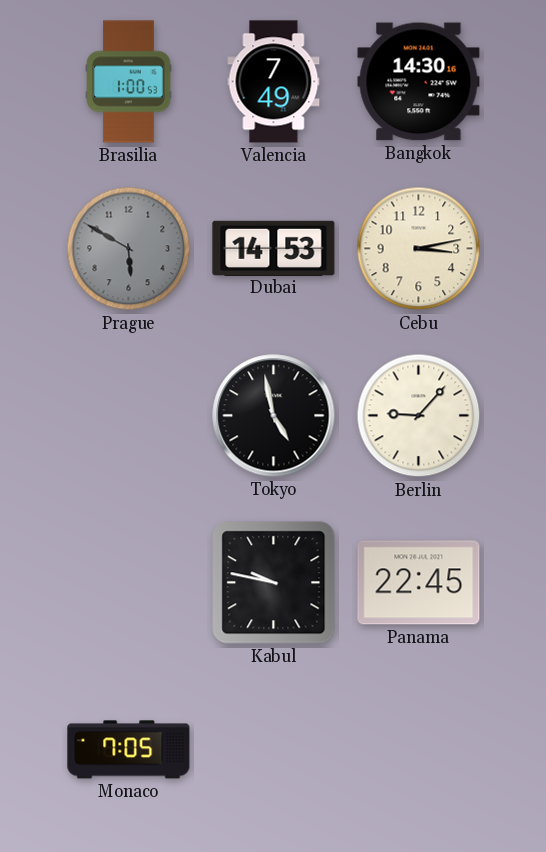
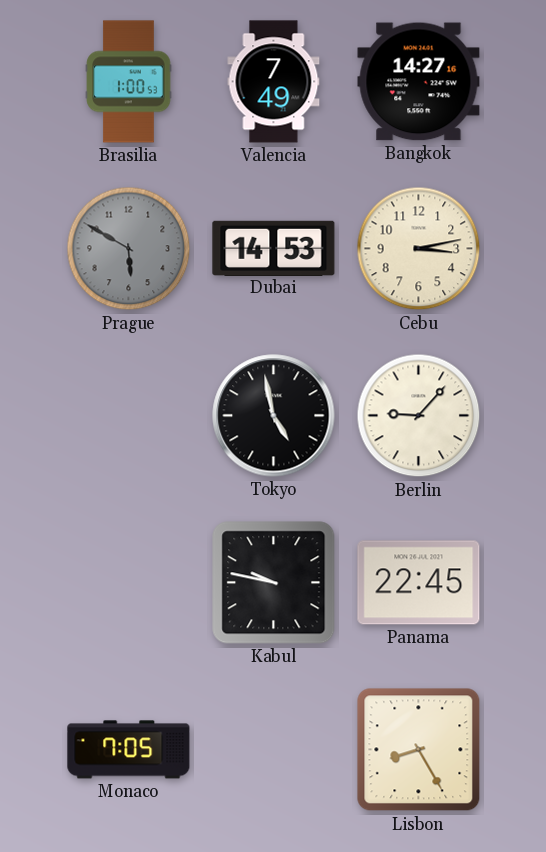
Bangkok: 14:30 -> 14:27 (419, 82)
Lisbon: none -> 8:25 (419, 750)
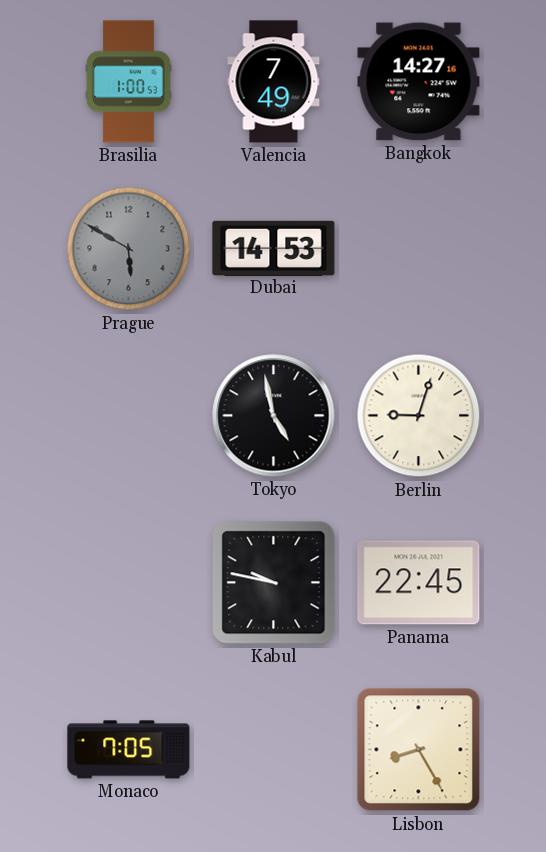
Cebu: 3:13 -> none (419, 249)
Berlin: 9:07 -> 9:03 (419, 416)
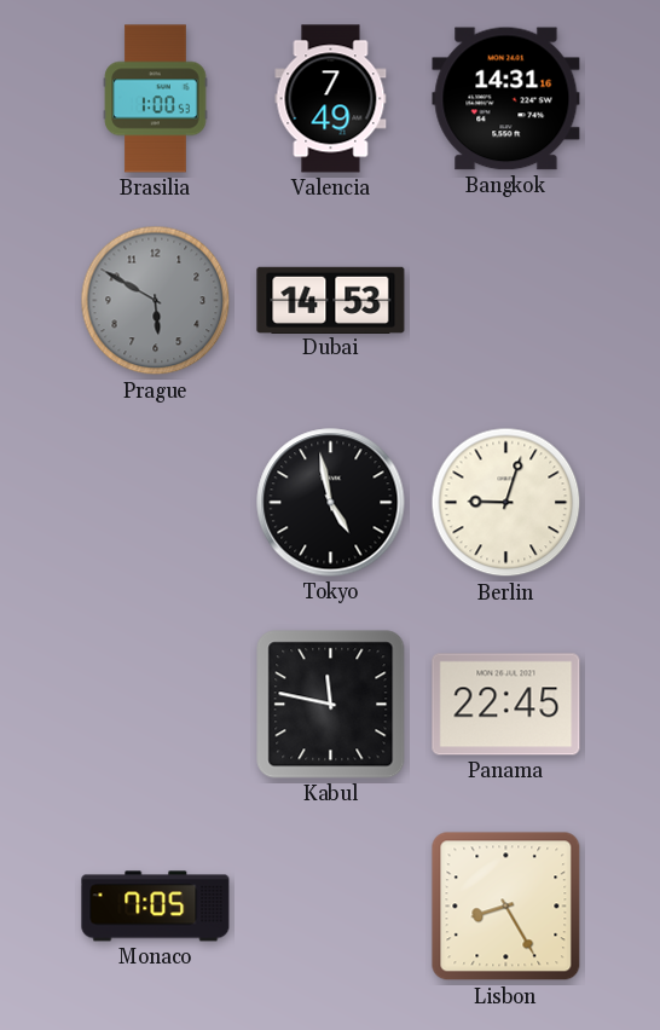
Bangkok: 14:27 -> 14:31 (506, 99)
Kabul: 9:47 -> 11:47 (331, 705)
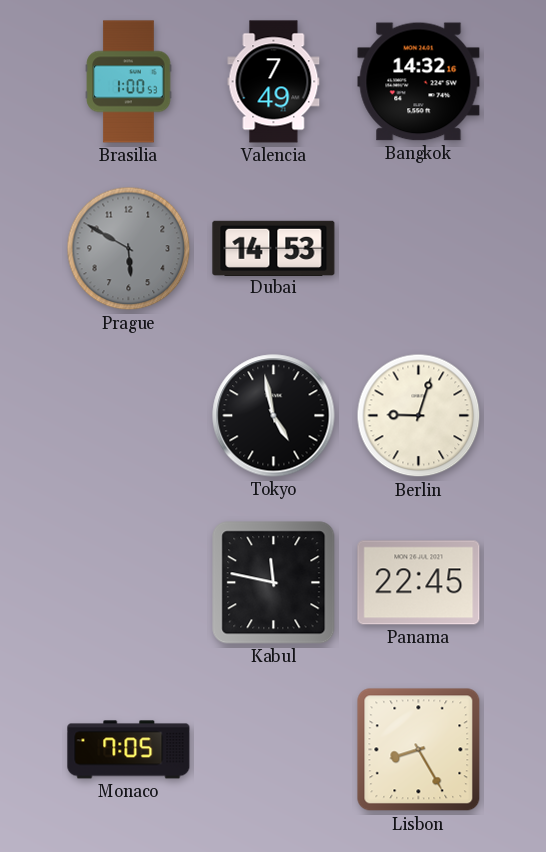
Bangkok: 14:31 -> 14:32 (419, 82)
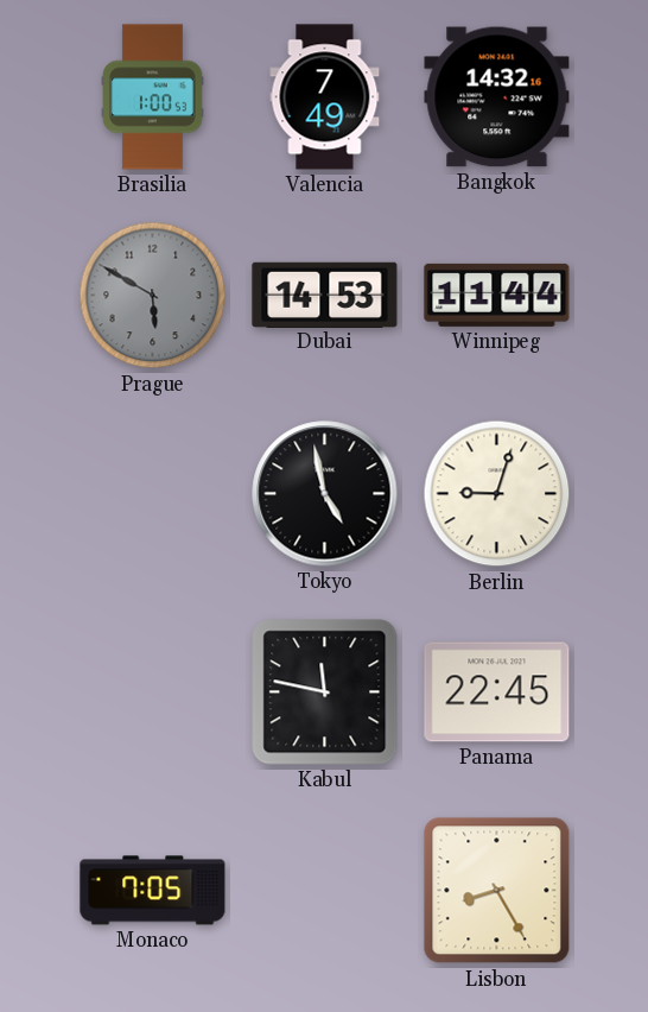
Winnipeg: none -> 11:44 (497, 295)
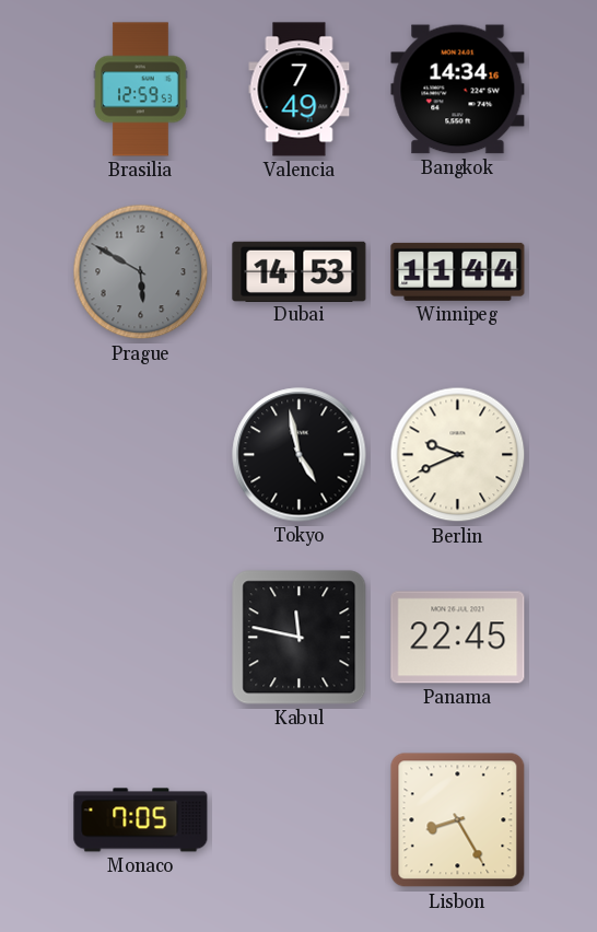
Brasilia: 1:00 -> 12:59 (141, 90)
Bangkok: 14:32 -> 14:34 (458, 90)
Berlin: 9:03 -> 9:41 (458, 455)
